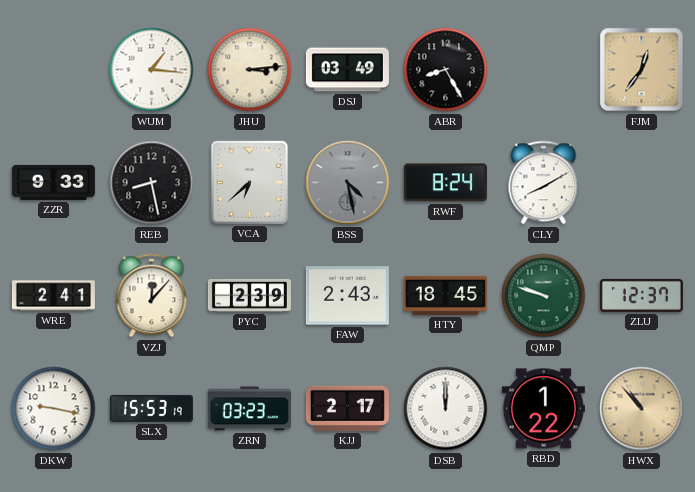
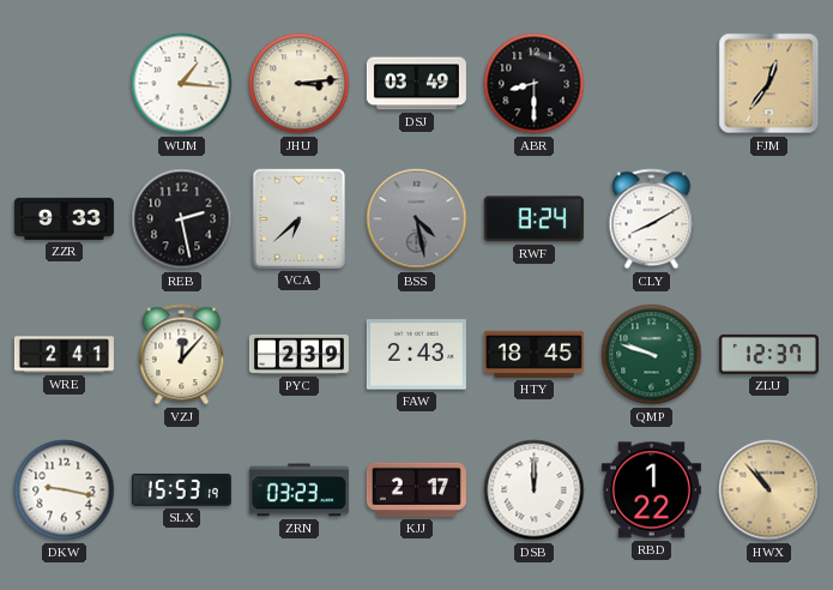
ABR: 8:25 -> 8:30 (535, 84)
REB: 8:28 -> 2:28 (182, 219)
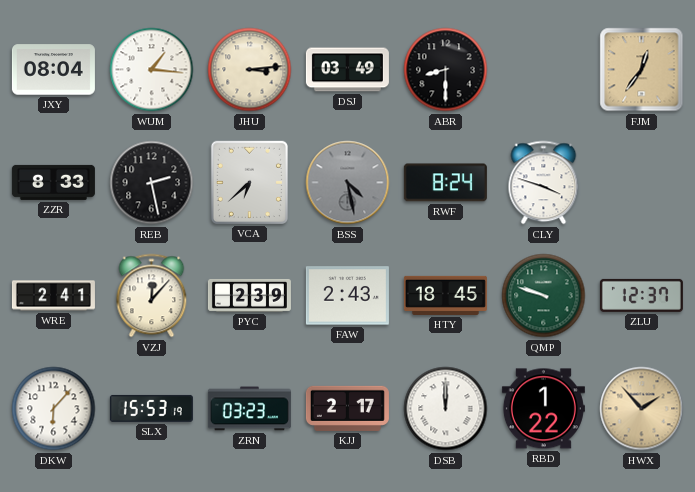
JXY: none -> 08:04 (53, 70)
ZZR: 9:33 -> 8:33 (53, 182)
CLY: 8:10 -> 3:48 (544, 183)
DKW: 9:17 -> 6:07 (54, 409)
HWX: 10:53 -> 1:53 (642, 409)
